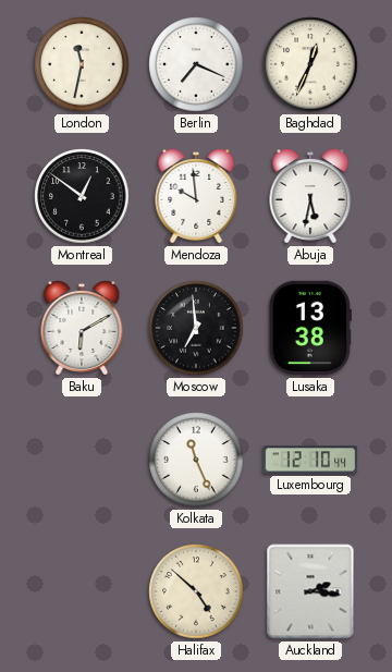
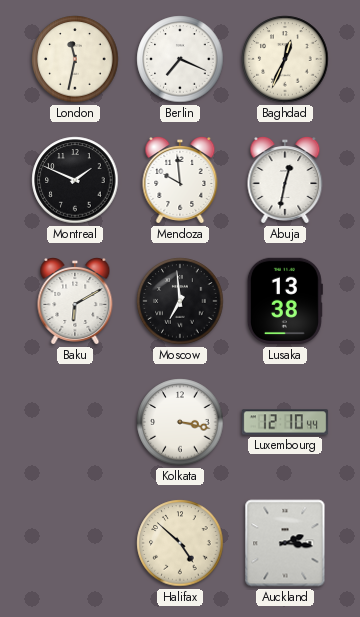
Montreal: 12:51 -> 1:49 (75, 180)
Abuja: 5:32 -> 12:32 (285, 181)
Kolkata: 11:26 -> 3:17 (180, 422)
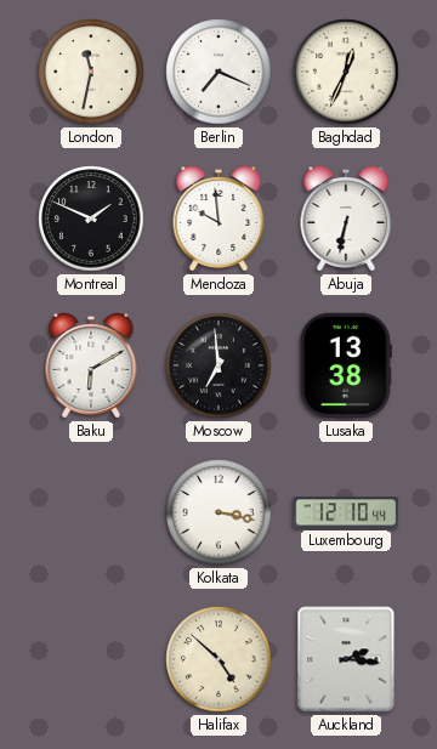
Abuja: 12:32 -> 6:32 (346, 220)
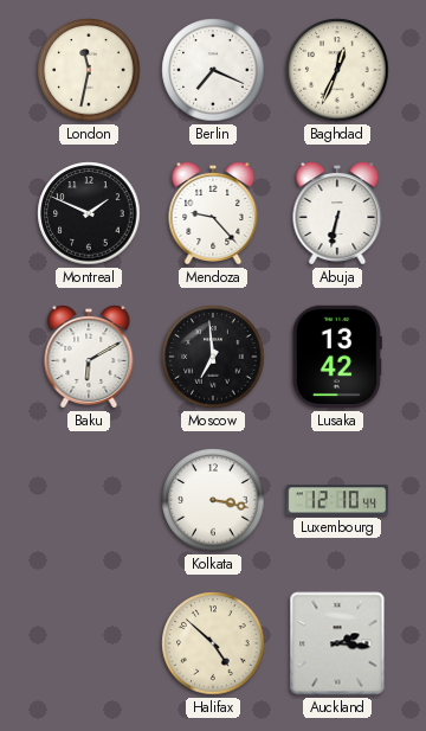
Mendoza: 9:59 -> 9:23 (213, 214)
Lusaka: 13:38 -> 13:42 (337, 357)
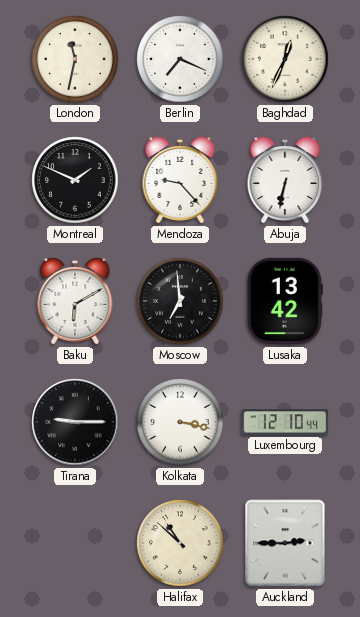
Tirana: none -> 9:15 (75, 422)
Halifax: 4:52 -> 10:52 (180, 543)
Auckland: 2:16 -> 2:45 (285, 543)
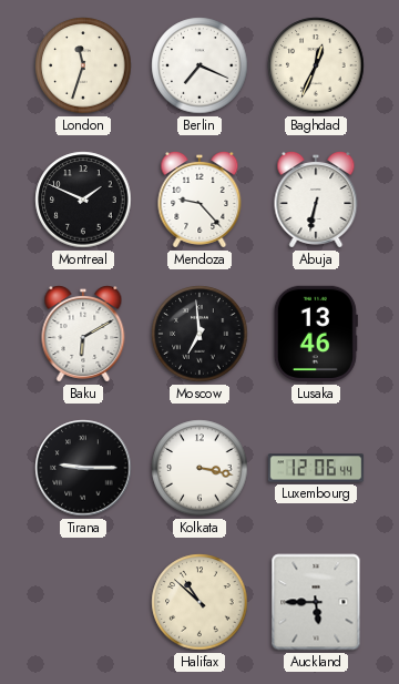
London: 11:32 -> 11:33 (83, 65)
Lusaka: 13:42 -> 13:46 (316, 334)
Luxembourg: 12:10 -> 12:06 (316, 468)
Auckland: 2:45 -> 5:45 (316, 602)
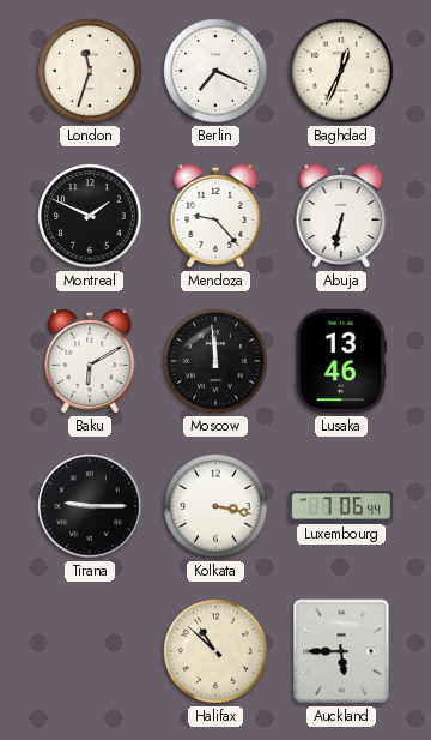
Moscow: 6:59 -> 11:59 (215, 361)
Luxembourg: 12:06 -> 7:06 (341, 506)
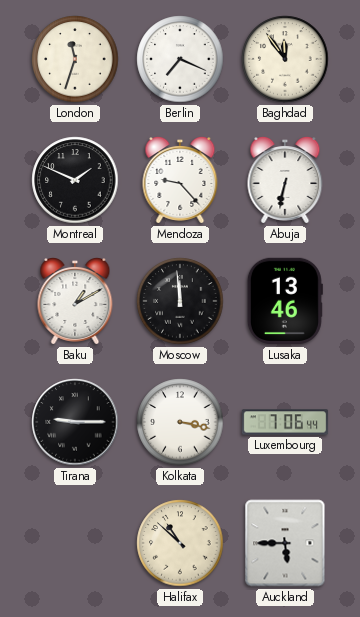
Baghdad: 12:34 -> 11:54 (285, 59)
Baku: 6:10 -> 1:10 (75, 302)
